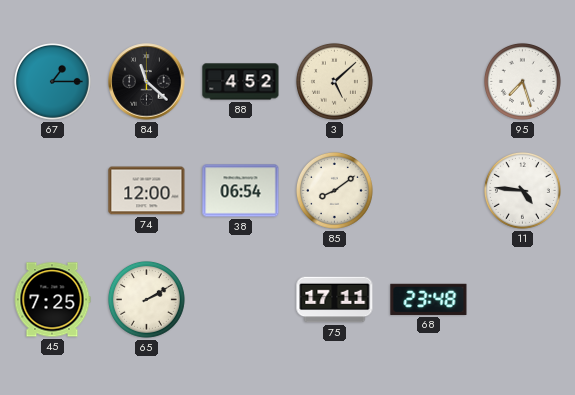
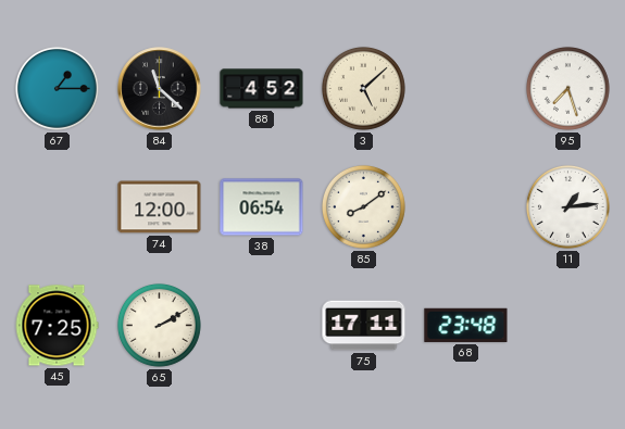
11: 4:46 -> 1:14 (567, 206)
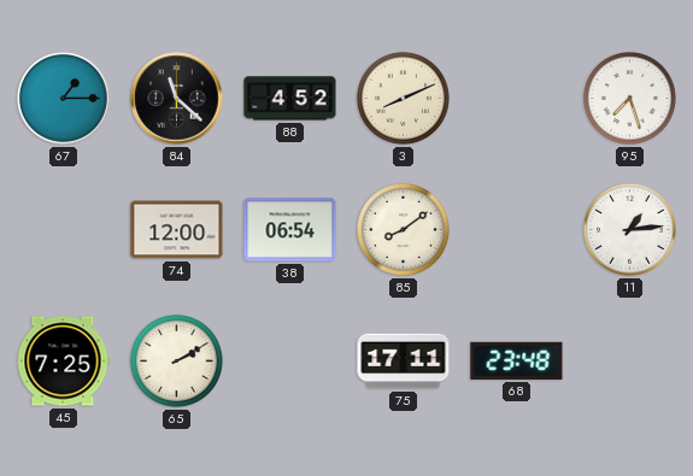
3: 5:08 -> 8:11 (403, 98)
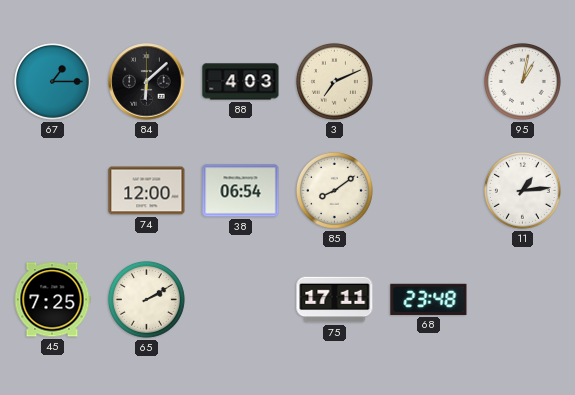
84: 11:22 -> 6:08 (147, 82)
88: 4:52 -> 4:03 (241, 82)
3: 8:11 -> 7:11 (334, 81)
95: 7:27 -> 1:02 (522, 81)
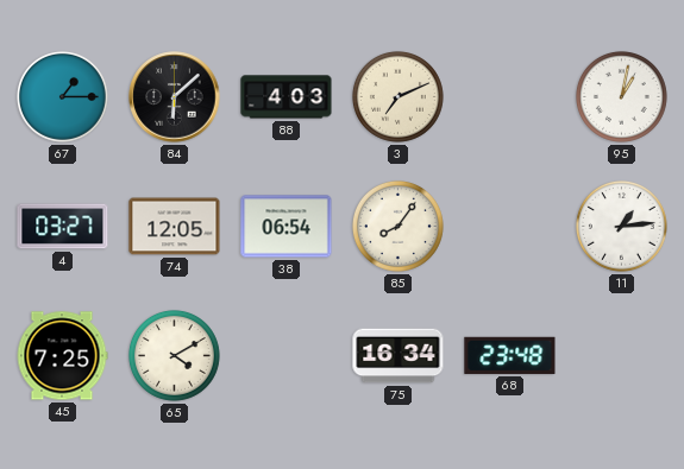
4: none -> 03:27 (63, 227)
74: 12:00 -> 12:05 (175, 227)
85: 8:09 -> 8:06 (397, 226)
65: 2:10 -> 4:10 (174, 355)
75: 17:11 -> 16:34 (399, 356)
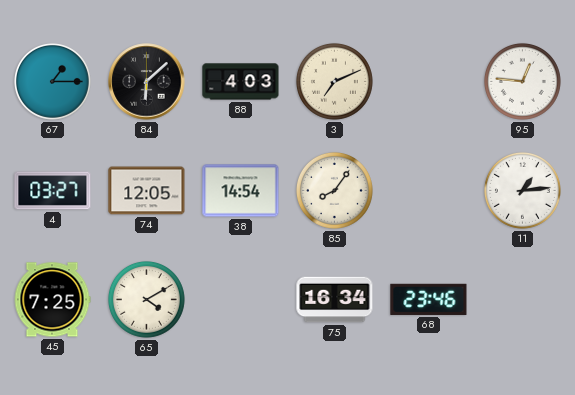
95: 1:02 -> 12:46 (522, 81)
38: 06:54 -> 14:54 (241, 191)
68: 23:48 -> 23:46 (429, 299)
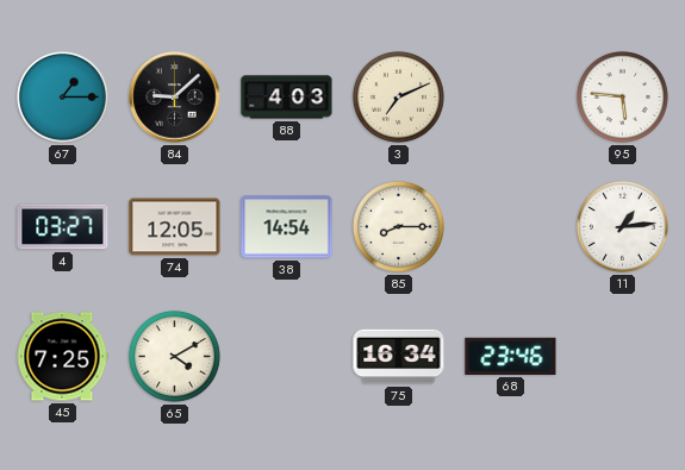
84: 6:08 -> 9:08 (175, 98)
95: 12:46 -> 5:46 (622, 96)
85: 8:06 -> 8:15 (398, 226)
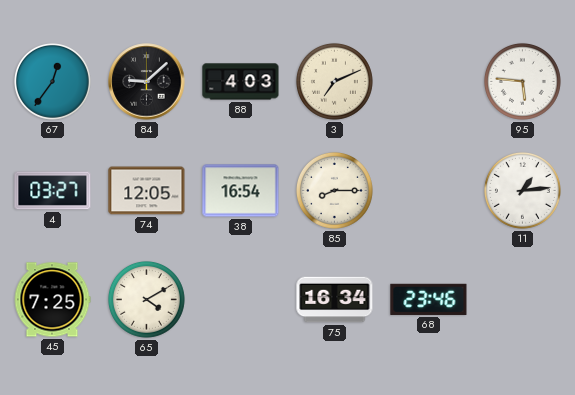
67: 1:15 -> 12:36 (52, 81)
38: 14:54 -> 16:54 (241, 191)
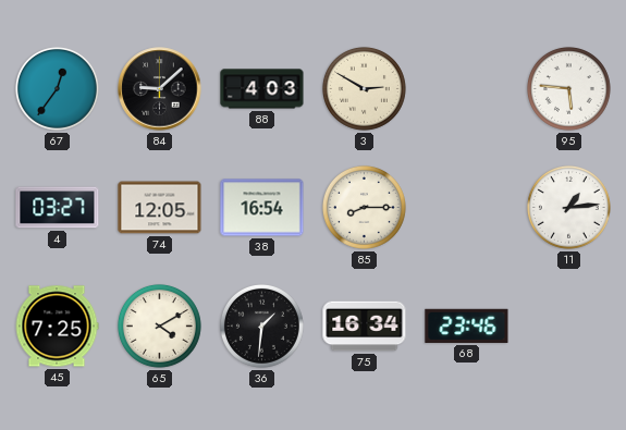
3: 7:11 -> 2:50 (364, 88)
36: none -> 1:31 (261, 325)
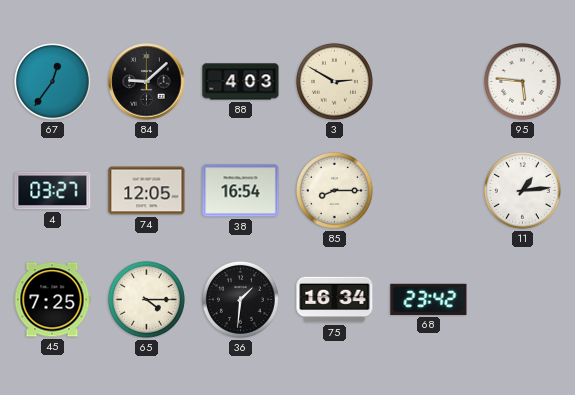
65: 4:10 -> 4:15 (146, 299)
68: 23:46 -> 23:42 (429, 299)
